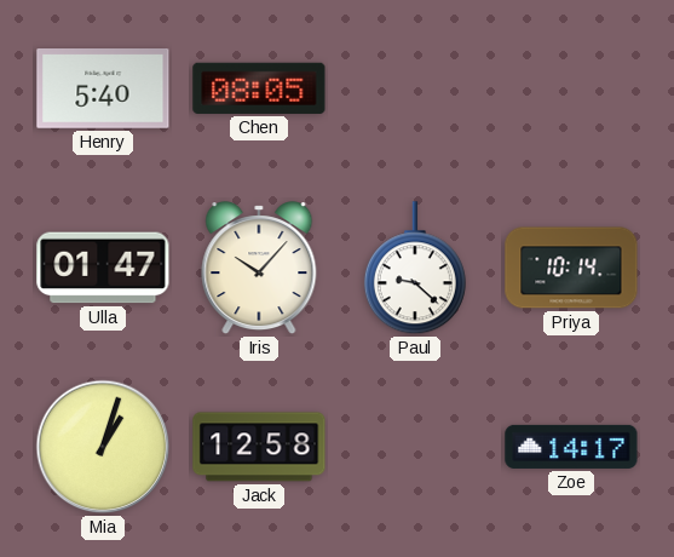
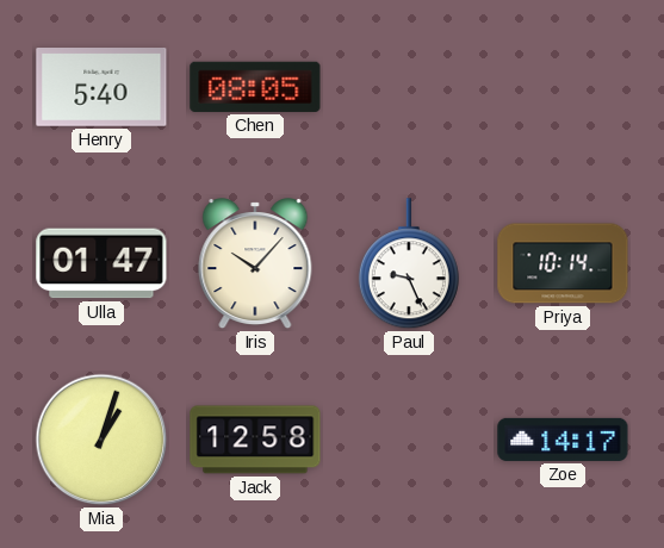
Paul: 9:22 -> 9:26 (409, 264)
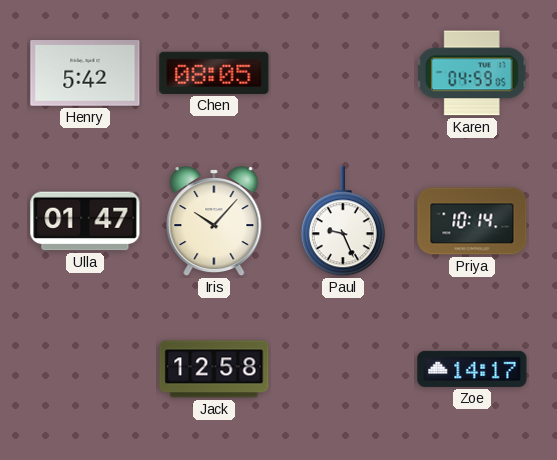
Henry: 5:40 -> 5:42 (85, 74)
Karen: none -> 04:59 (472, 73)
Mia: 1:03 -> none (101, 440)
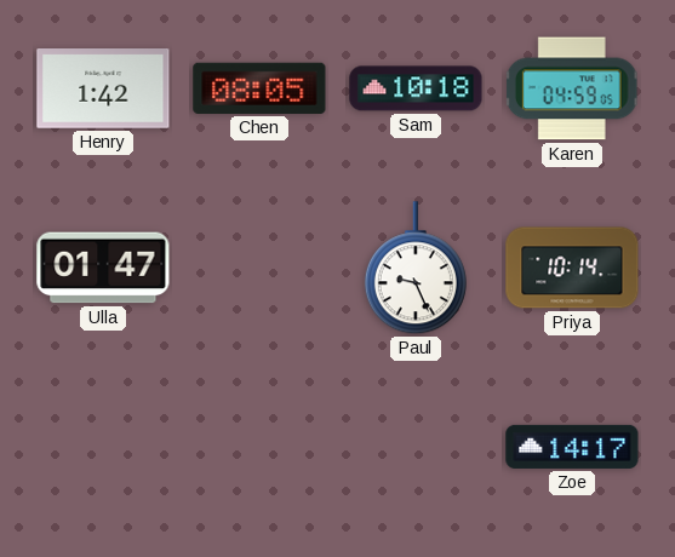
Henry: 5:42 -> 1:42 (103, 90)
Sam: none -> 10:18 (416, 88)
Iris: 10:07 -> none (214, 222)
Jack: 12:58 -> none (214, 369)
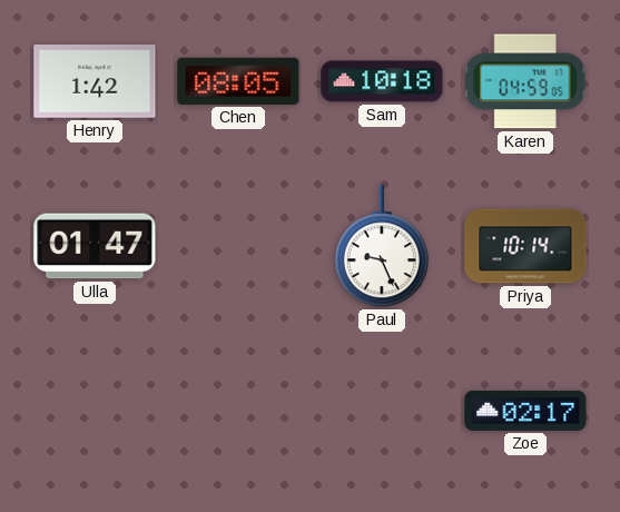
Zoe: 14:17 -> 02:17 (525, 411)
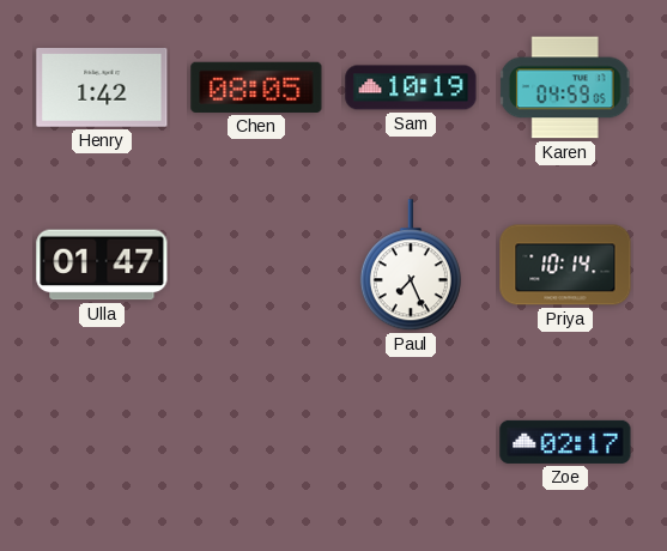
Sam: 10:18 -> 10:19 (411, 87)
Paul: 9:26 -> 7:26 (411, 266)
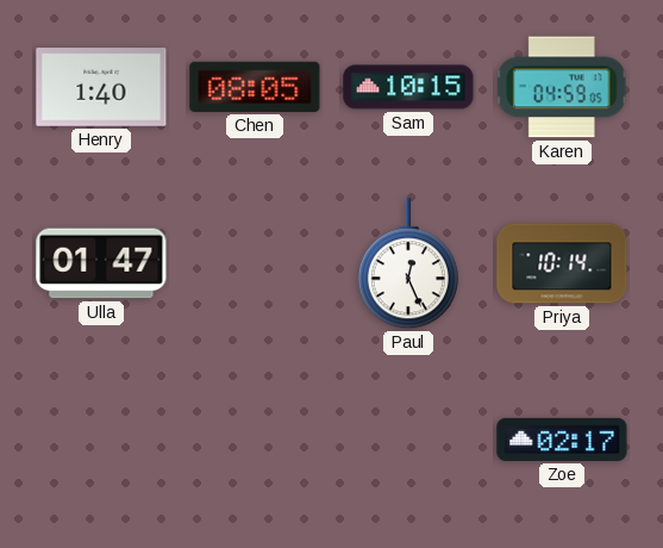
Henry: 1:42 -> 1:40 (101, 88)
Sam: 10:19 -> 10:15 (408, 87)
Paul: 7:26 -> 12:26 (408, 264)
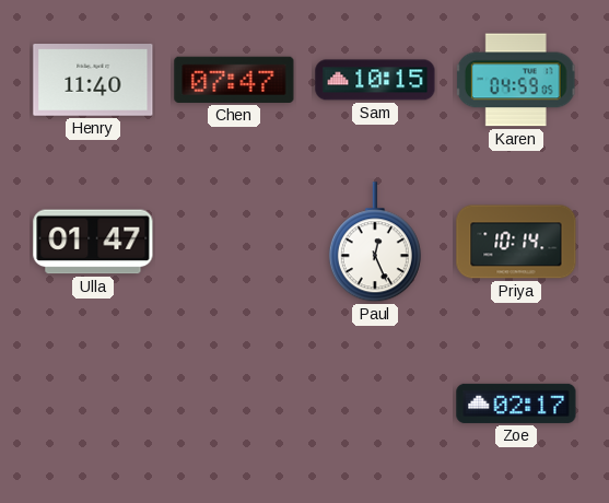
Henry: 1:40 -> 11:40 (93, 81)
Chen: 08:05 -> 07:47 (234, 80)
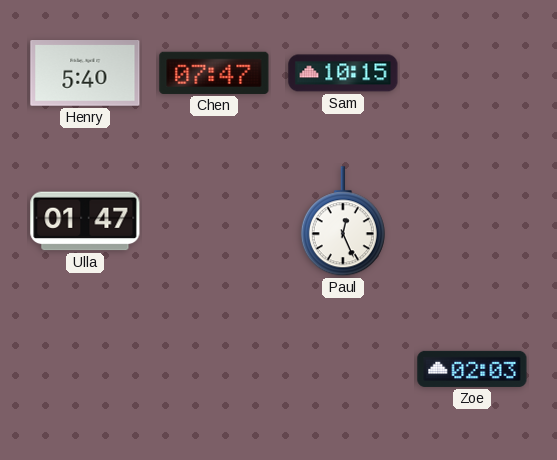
Henry: 11:40 -> 5:40 (85, 74)
Karen: 04:59 -> none (516, 80)
Priya: 10:14 -> none (516, 242)
Zoe: 02:17 -> 02:03 (472, 369)
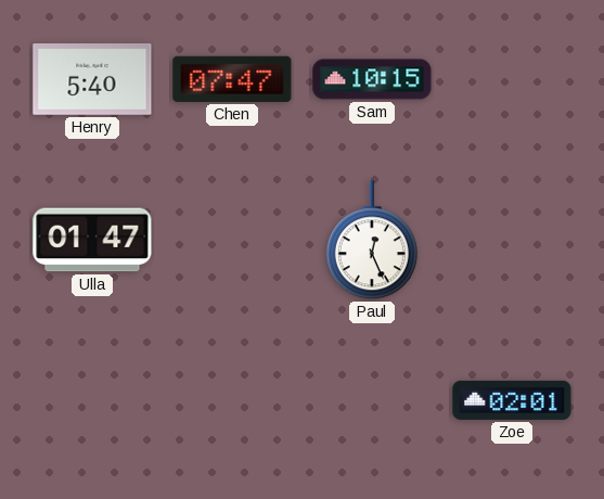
Zoe: 02:03 -> 02:01 (512, 400)
